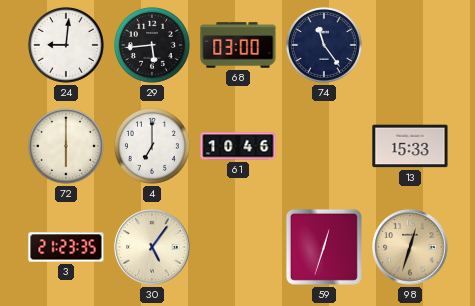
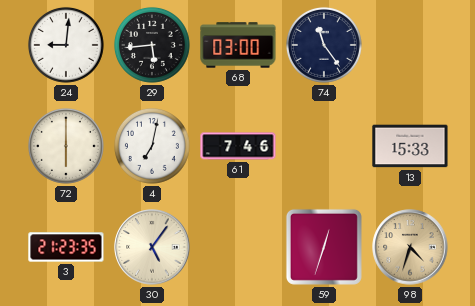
4: 7:00 -> 7:02 (152, 146)
61: 10:46 -> 7:46 (238, 146)
98: 12:33 -> 4:33 (410, 247)
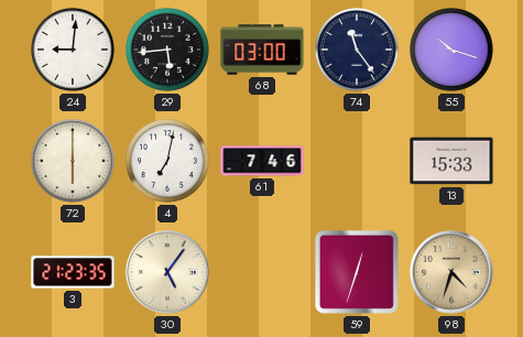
55: none -> 10:18 (451, 50)
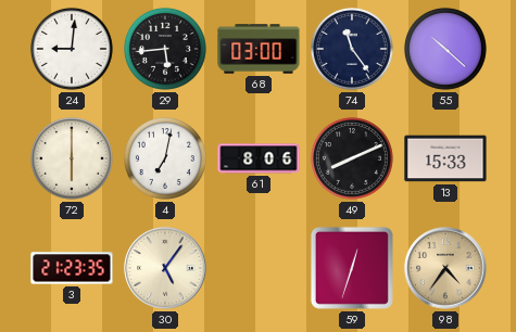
55: 10:18 -> 10:22 (445, 49)
61: 7:46 -> 8:06 (259, 158)
49: none -> 8:11 (352, 158)
98: 4:33 -> 4:36 (445, 268)
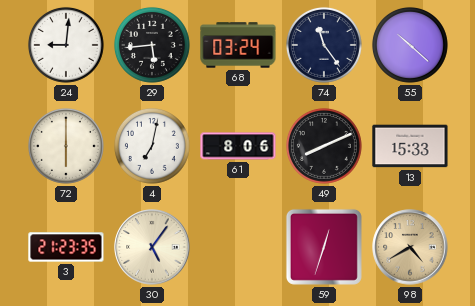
68: 03:00 -> 03:24 (238, 45)
98: 4:36 -> 4:40 (410, 247)
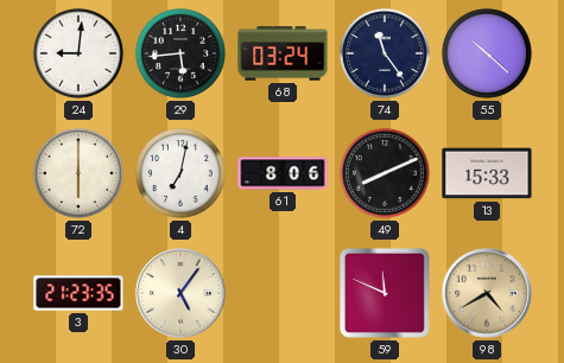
59: 12:33 -> 11:49 (385, 293)
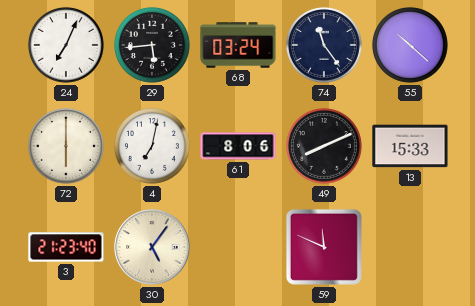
24: 9:01 -> 7:04 (66, 45)
3: 21:23:35 -> 21:23:40 (66, 247)
98: 4:40 -> none (487, 293)
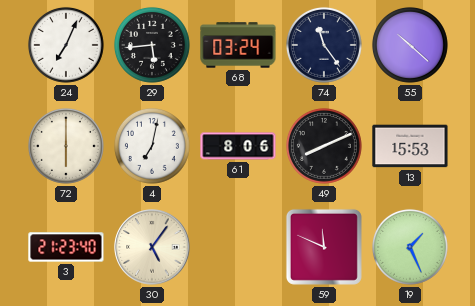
13: 15:33 -> 15:53 (410, 146)
19: none -> 1:26 (410, 247)
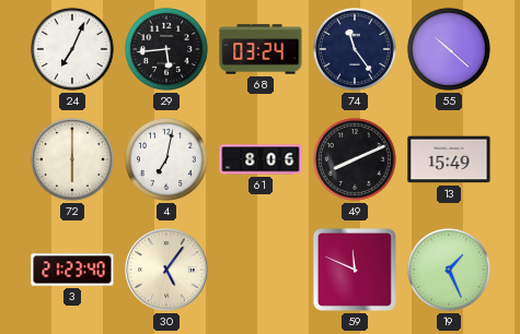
13: 15:53 -> 15:49 (449, 159)
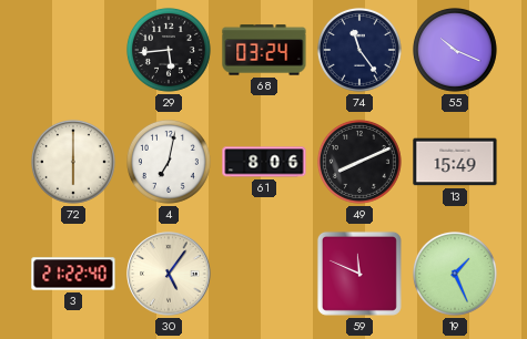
24: 7:04 -> none (72, 49)
55: 10:22 -> 10:19 (455, 50)
3: 21:23 -> 21:22 (73, 274)
